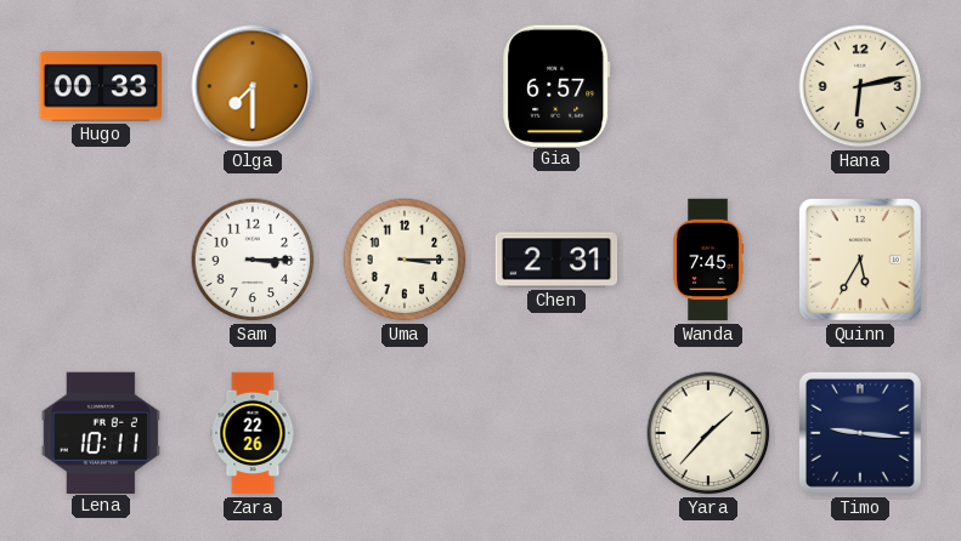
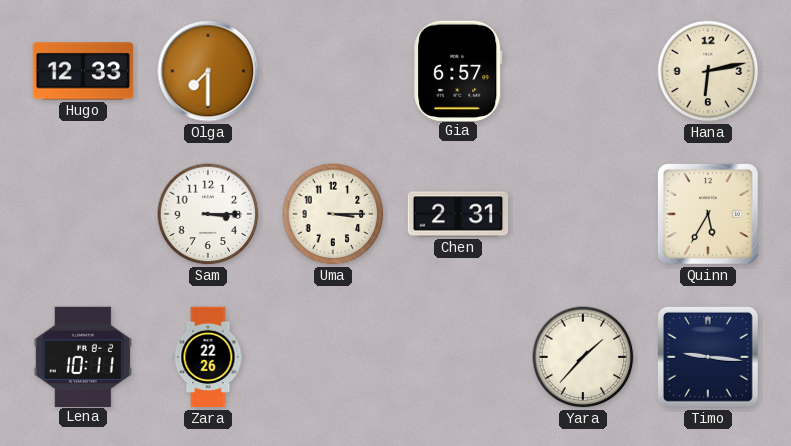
Hugo: 00:33 -> 12:33 (83, 71)
Wanda: 7:45 -> none (708, 260)
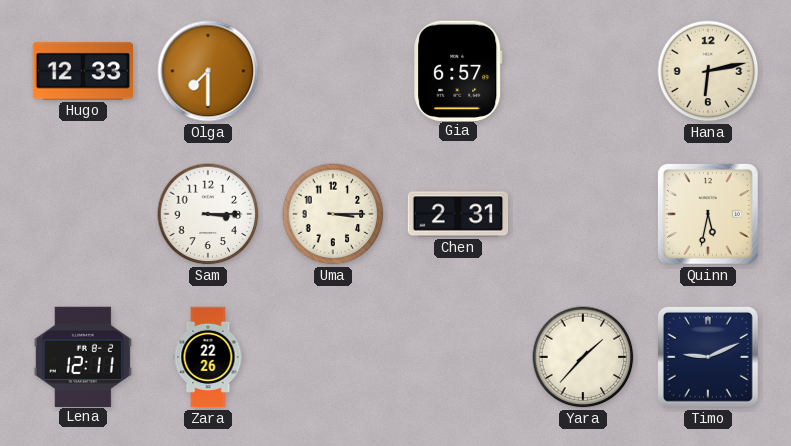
Quinn: 5:35 -> 5:32 (708, 214)
Lena: 10:11 -> 12:11 (83, 356)
Timo: 9:16 -> 9:11 (708, 357)
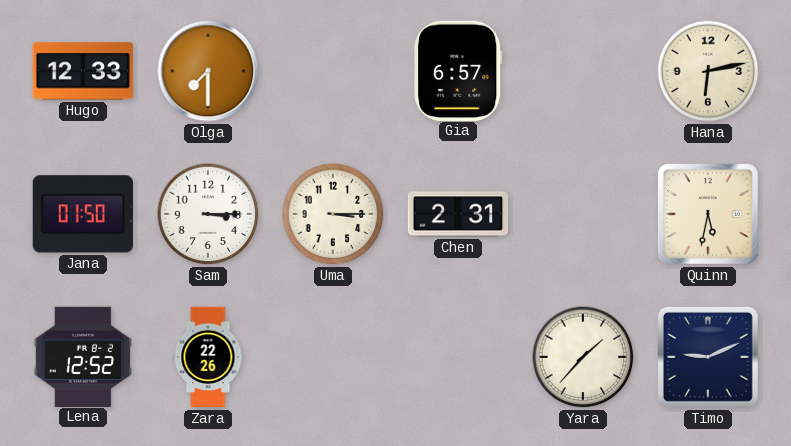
Jana: none -> 01:50 (83, 214)
Lena: 12:11 -> 12:52 (83, 356)
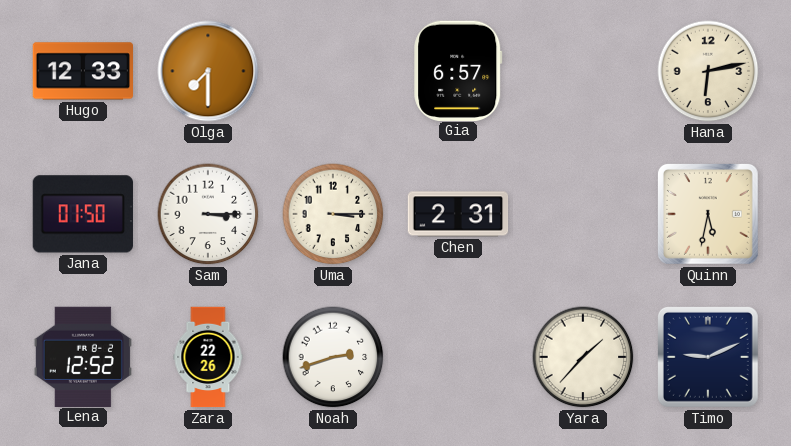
Noah: none -> 2:42 (333, 357)
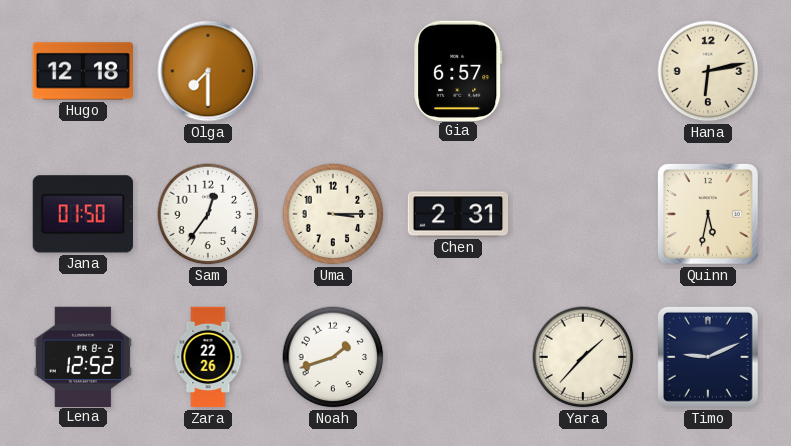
Hugo: 12:33 -> 12:18 (83, 71)
Sam: 3:15 -> 12:36 (208, 214)
Noah: 2:42 -> 1:42 (333, 357)
